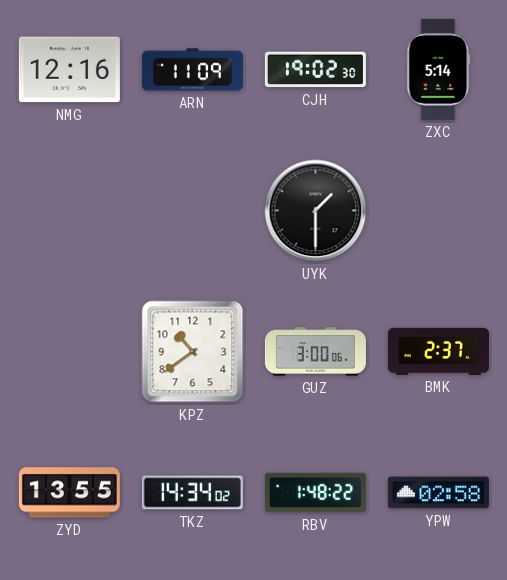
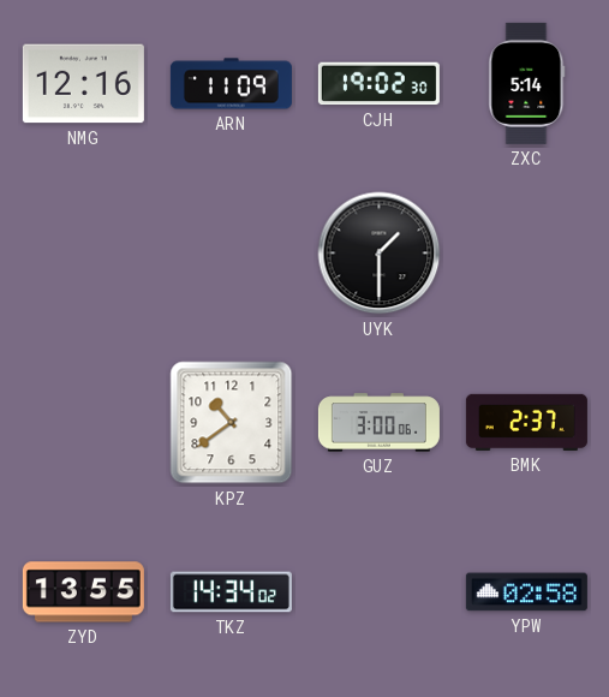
RBV: 1:48 -> none (315, 493)
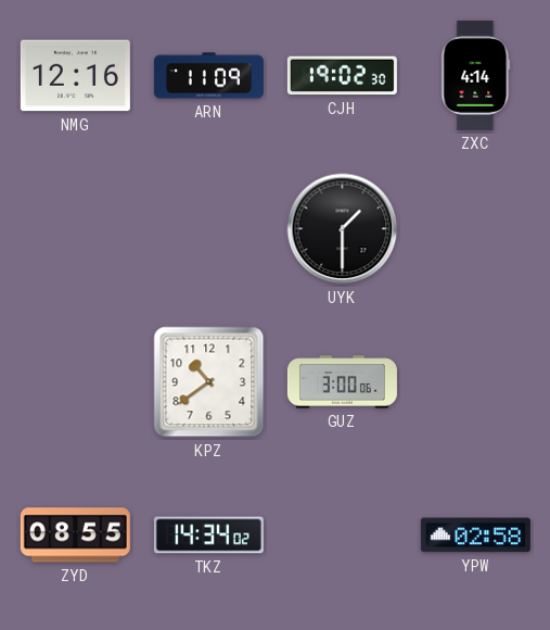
ZXC: 5:14 -> 4:14 (476, 75)
BMK: 2:37 -> none (526, 422)
ZYD: 13:55 -> 08:55 (75, 535)
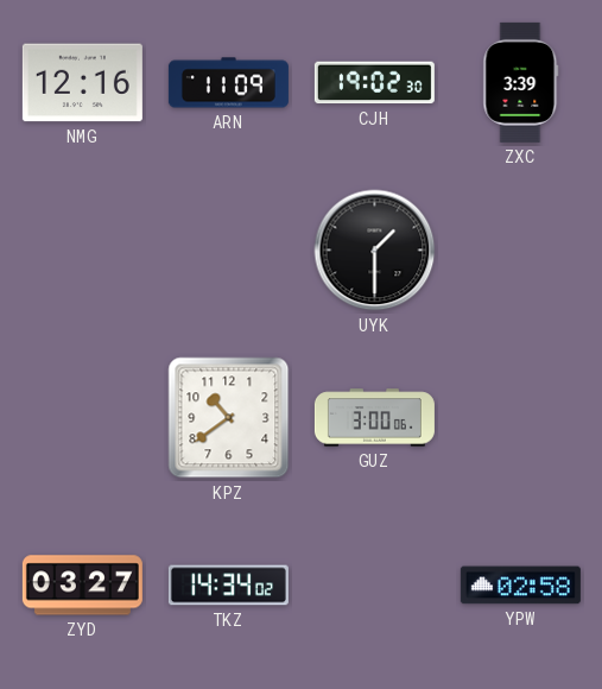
ZXC: 4:14 -> 3:39 (521, 82)
ZYD: 08:55 -> 03:27 (82, 586)
